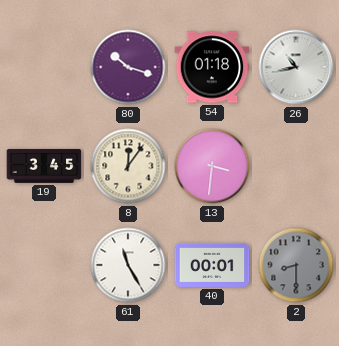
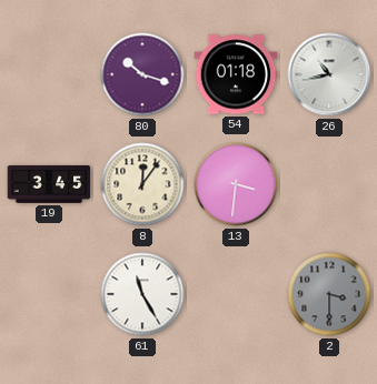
40: 00:01 -> none (212, 265)
2: 8:30 -> 3:30 (329, 294)
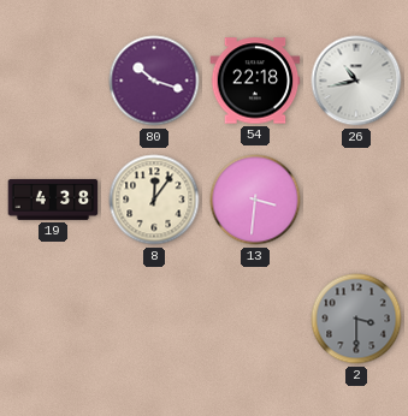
54: 01:18 -> 22:18 (255, 81)
19: 3:45 -> 4:38 (53, 200)
61: 11:25 -> none (142, 294)
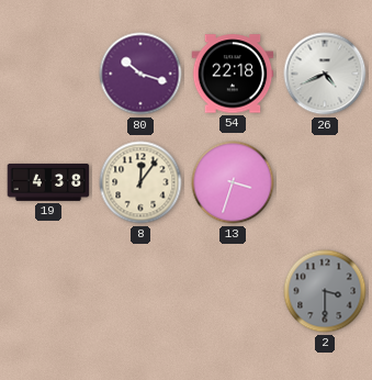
26: 10:43 -> 4:41 (325, 74)
13: 3:31 -> 3:33 (233, 182)
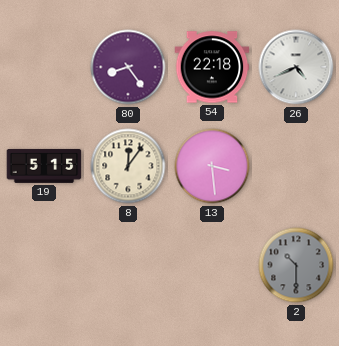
80: 10:18 -> 8:24 (128, 67)
19: 4:38 -> 5:15 (44, 166)
13: 3:33 -> 3:29 (212, 166)
2: 3:30 -> 10:30 (296, 265)
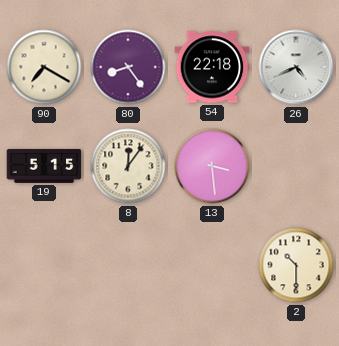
90: none -> 7:20 (44, 67)
2 dial: grey -> cream (296, 265)
